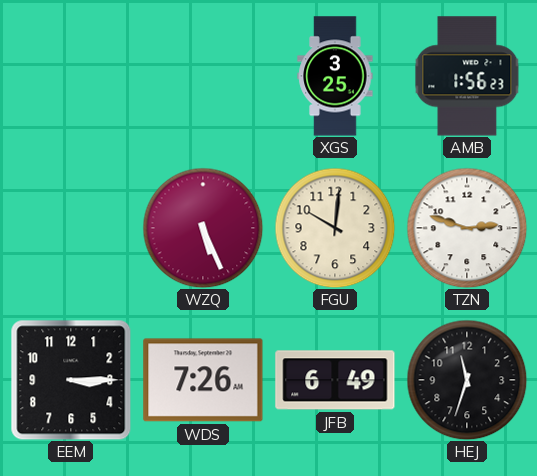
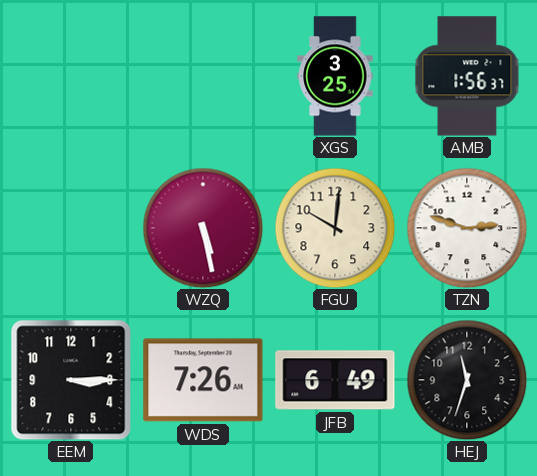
AMB: 1:56:23 -> 1:56:37 (467, 76)
WZQ: 5:26 -> 5:28 (203, 228)
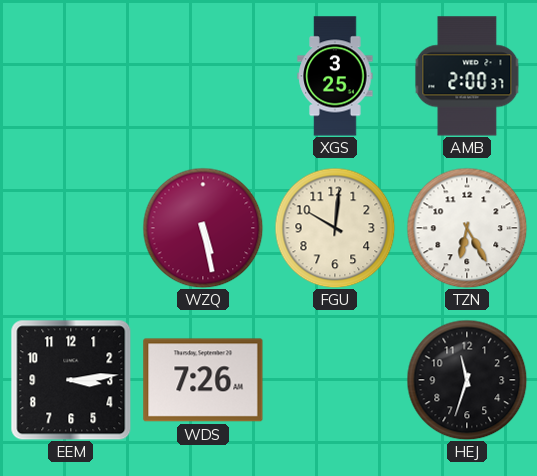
AMB: 1:56 -> 2:00 (467, 76)
TZN: 2:48 -> 6:25 (467, 228)
EEM: 3:15 -> 3:14 (71, 380)
JFB: 6:49 -> none (335, 380)
